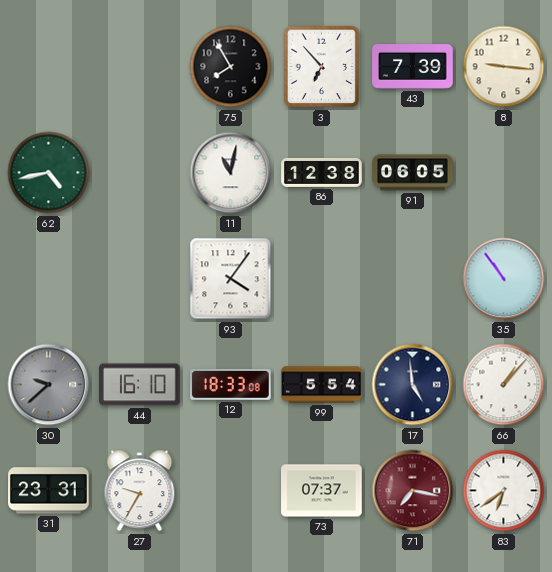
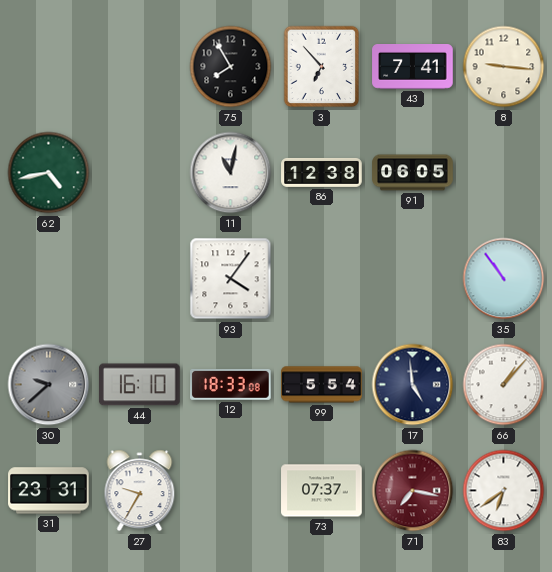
43: 7:39 -> 7:41 (413, 67)
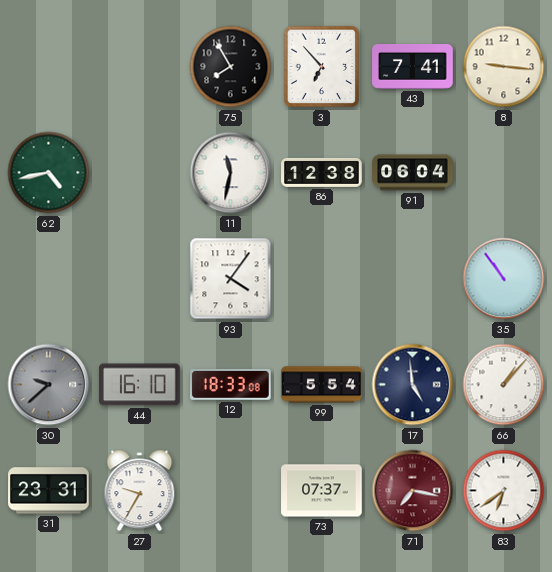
11: 11:02 -> 11:32 (231, 173)
91: 06:05 -> 06:04 (413, 173)
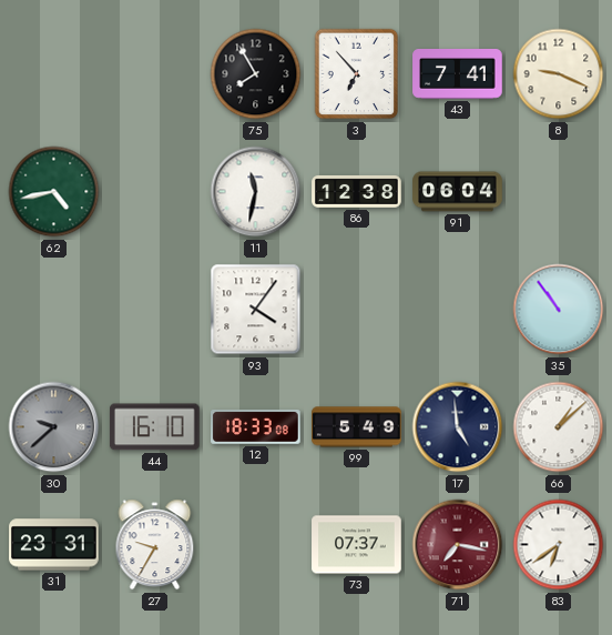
8: 9:16 -> 9:19 (559, 74)
99: 5:54 -> 5:49 (357, 427)
66: 1:07 -> 1:08 (559, 427)
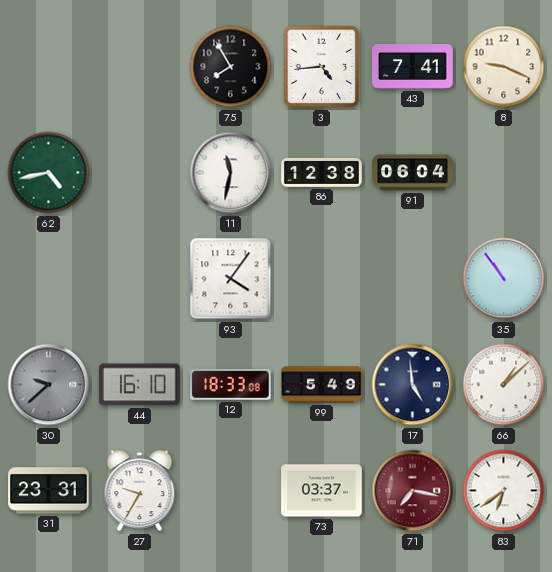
3: 6:53 -> 4:44 (322, 67)
73: 07:37 -> 03:37 (322, 491)
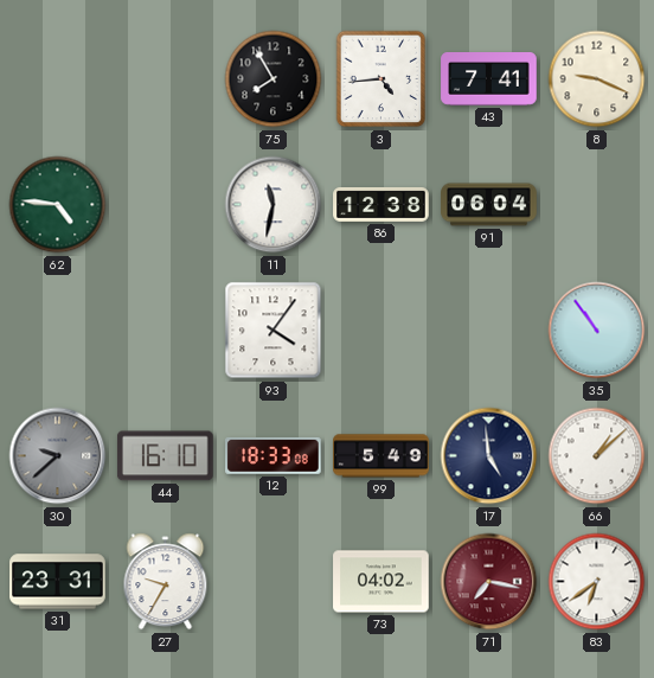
62: 4:43 -> 4:46 (58, 205)
73: 03:37 -> 04:02 (381, 582)
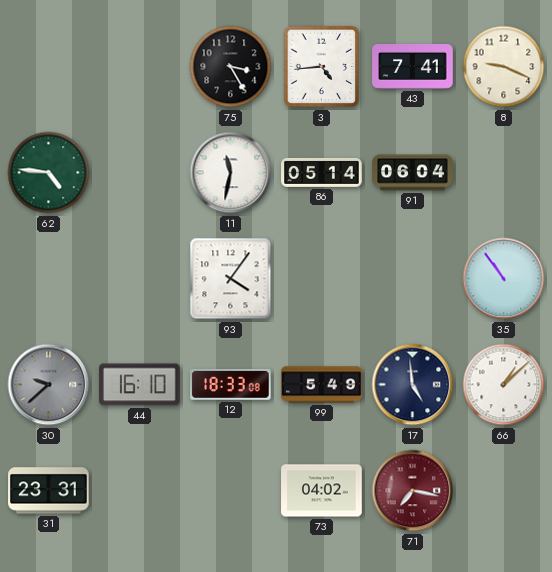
75: 7:55 -> 3:25 (231, 67)
86: 12:38 -> 05:14 (322, 172)
27: 9:35 -> none (166, 582)
83: 6:39 -> none (597, 582)
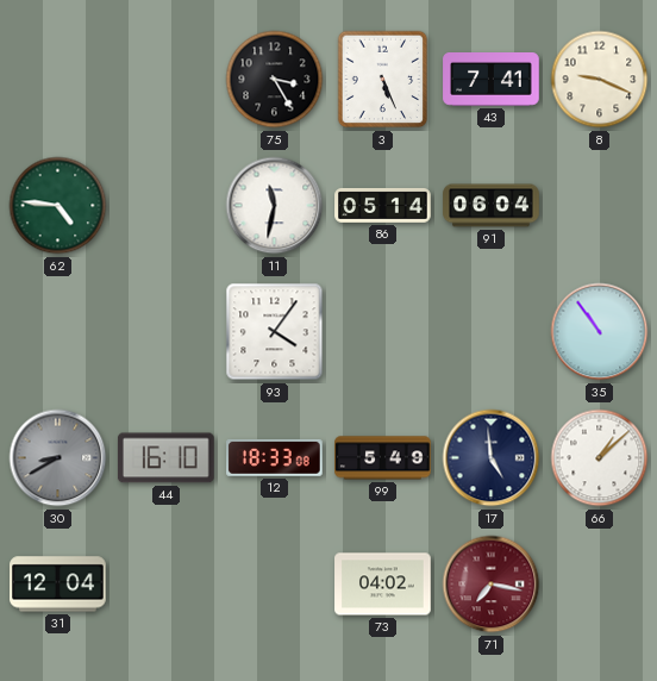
3: 4:44 -> 5:26 (383, 80)
30: 9:38 -> 8:40 (58, 458)
31: 23:31 -> 12:04 (58, 585)
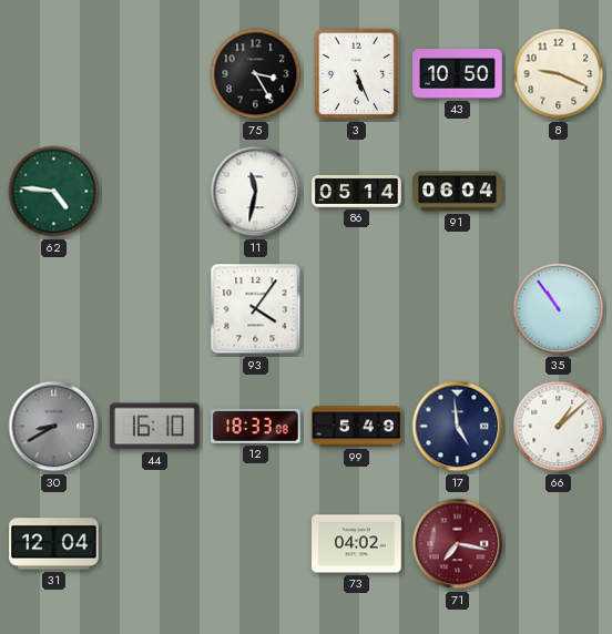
43: 7:41 -> 10:50 (458, 74)
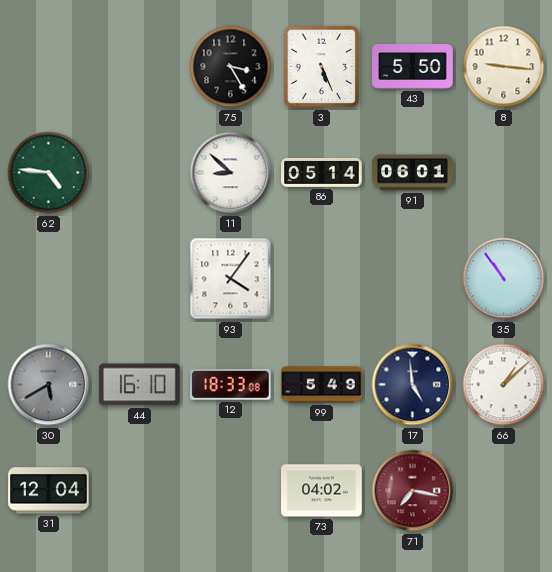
43: 10:50 -> 5:50 (413, 67)
8: 9:19 -> 9:16 (504, 67)
11: 11:32 -> 8:52 (231, 173)
91: 06:04 -> 06:01 (413, 173)
30: 8:40 -> 5:40 (49, 385)
